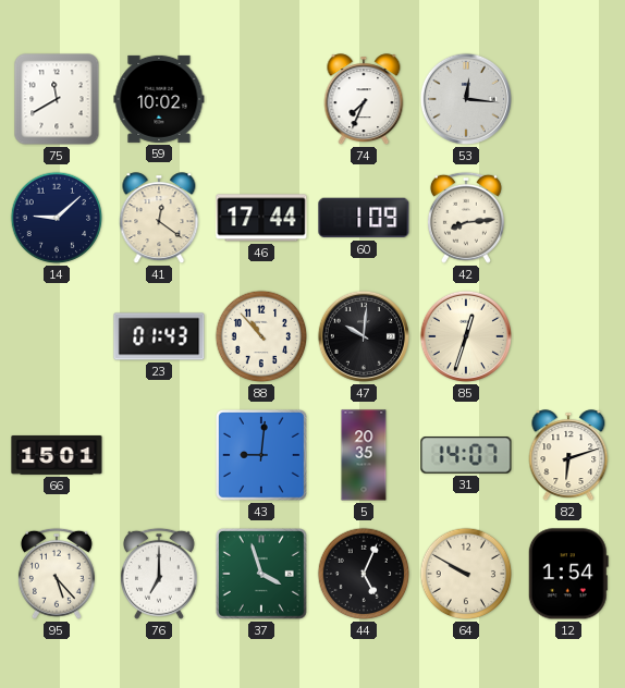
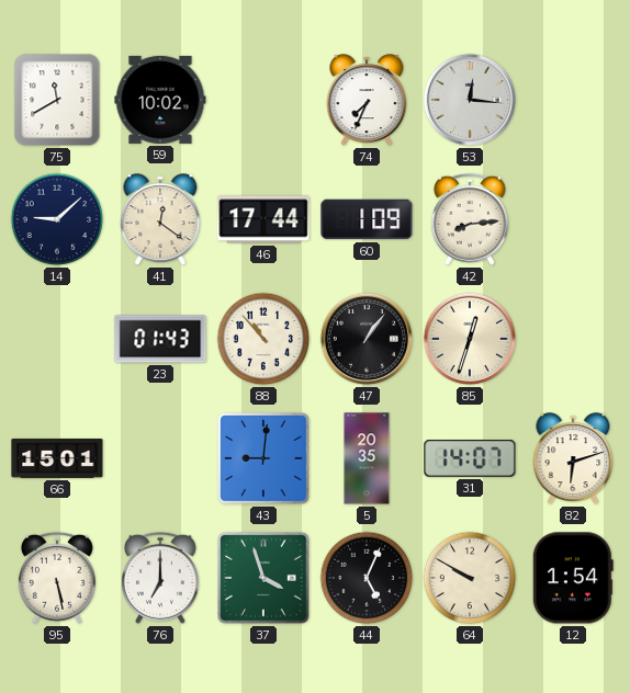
47: 10:01 -> 1:06 (367, 339)
95: 5:23 -> 5:28 (57, 578)
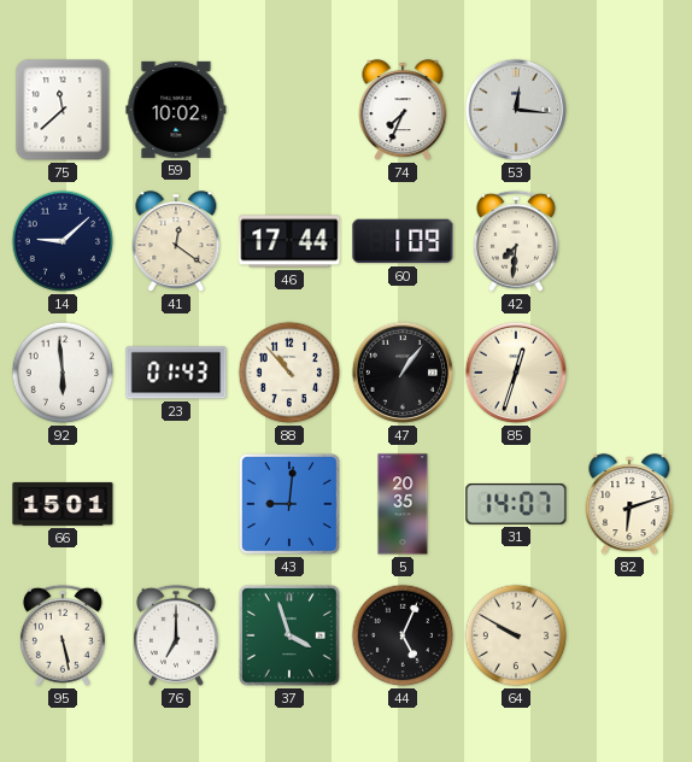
75: 11:40 -> 11:38 (63, 110)
42: 8:14 -> 7:31 (516, 241)
92: none -> 5:59 (63, 373)
12: 1:54 -> none (573, 578)
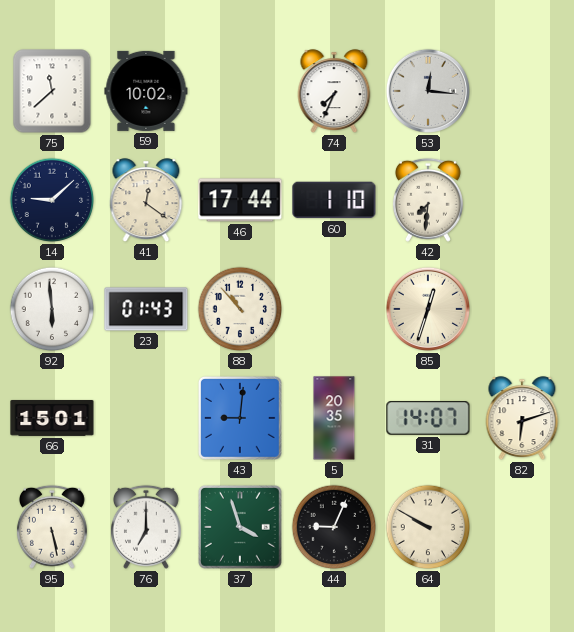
60: 1:09 -> 1:10 (334, 200)
47: 1:06 -> none (403, 373)
44: 5:04 -> 9:04 (334, 527)
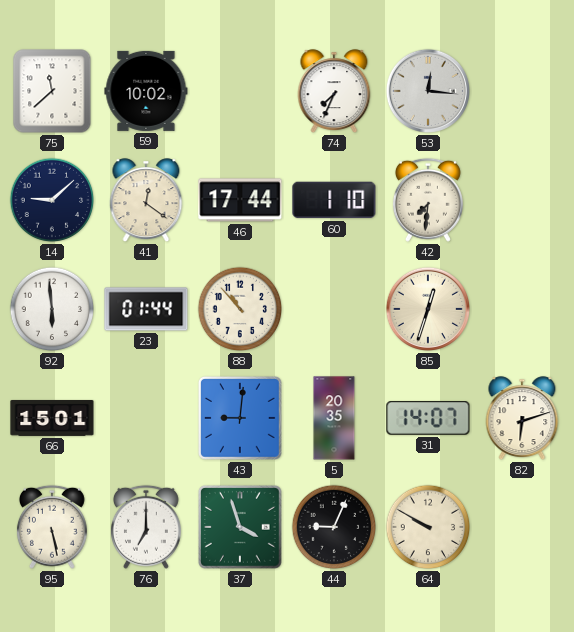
23: 01:43 -> 01:44 (146, 309)
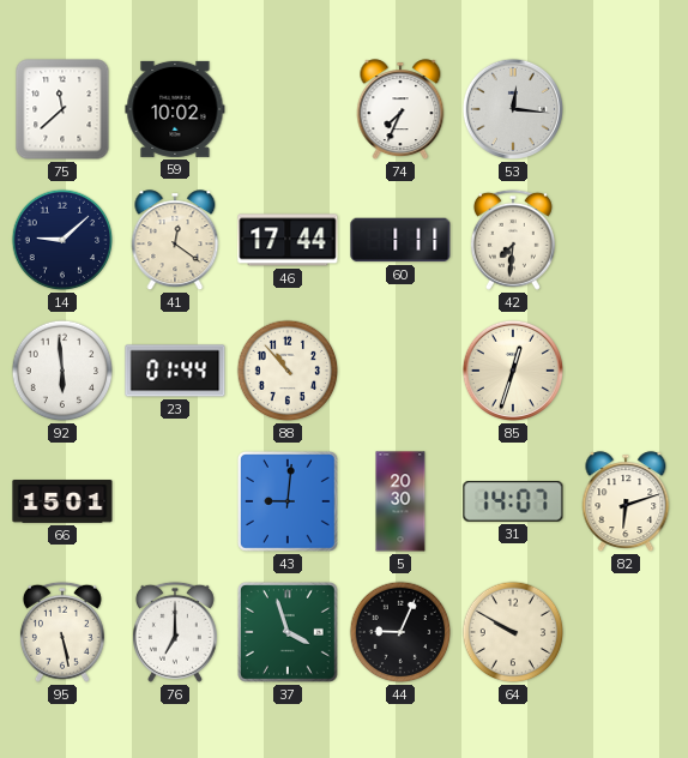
60: 1:10 -> 1:11 (400, 240)
5: 20:35 -> 20:30 (400, 501)
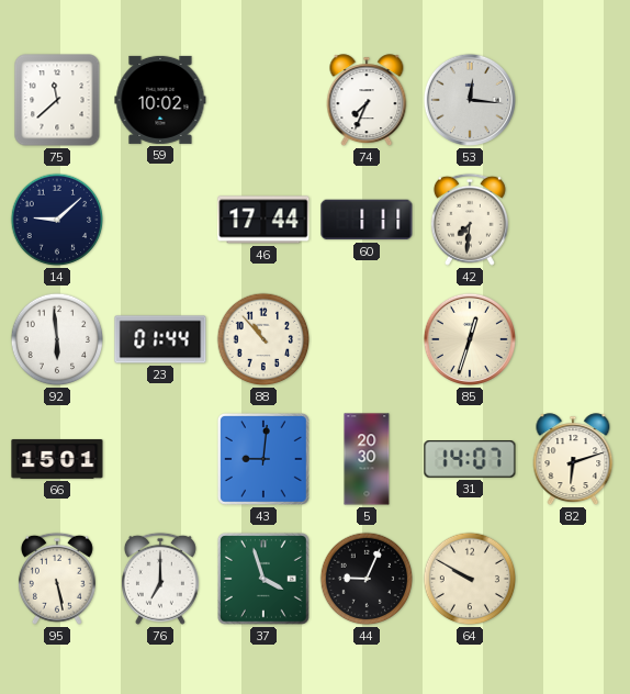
41: 12:21 -> none (175, 241)
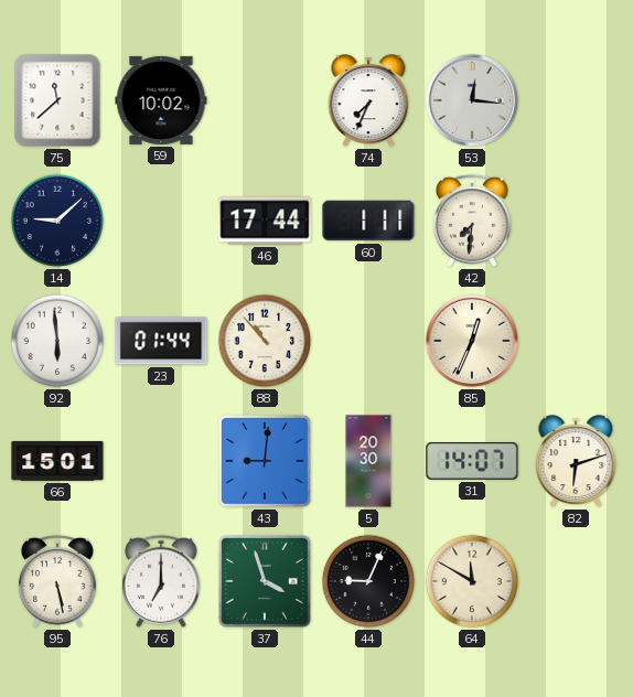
85: 12:33 -> 12:34 (472, 341)
64: 9:50 -> 11:50 (472, 581)
